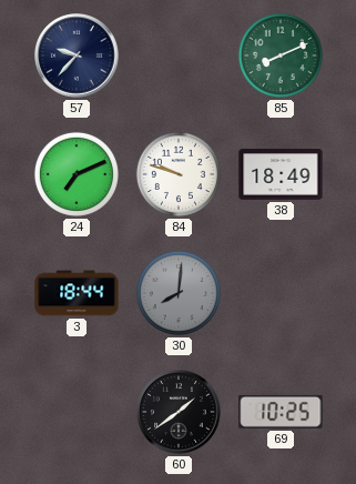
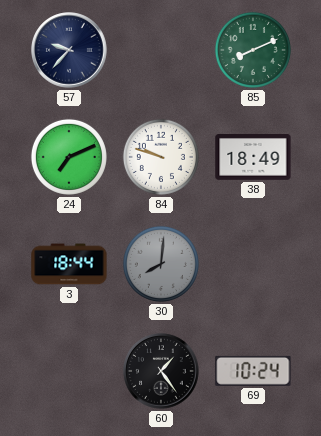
60: 1:39 -> 1:24 (161, 371)
69: 10:25 -> 10:24 (253, 371)
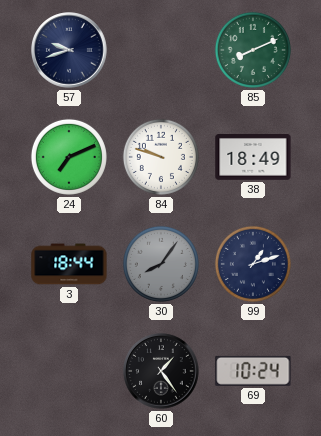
57: 9:37 -> 9:42 (69, 50)
30: 8:01 -> 8:06 (161, 264)
99: none -> 1:12 (253, 264)
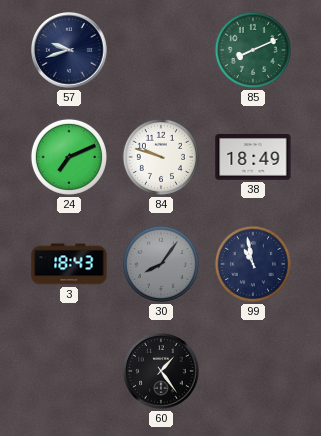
3: 18:44 -> 18:43 (69, 264)
99: 1:12 -> 10:58 (253, 264)
69: 10:24 -> none (253, 371)
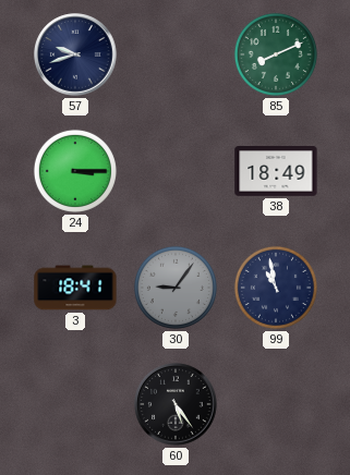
24: 7:11 -> 3:15 (75, 171)
84: 9:48 -> none (161, 157)
3: 18:43 -> 18:41 (75, 288)
30: 8:06 -> 9:06 (176, 288)
60: 1:24 -> 5:24 (176, 404)
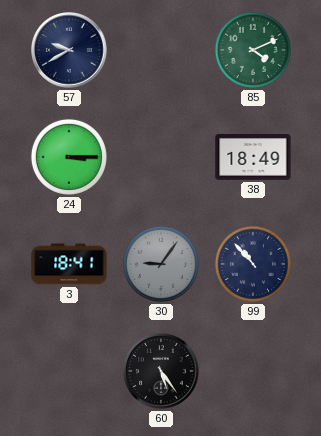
57: 9:42 -> 9:40 (69, 50)
85: 8:11 -> 4:11 (253, 50)
99: 10:58 -> 10:53 (253, 264)
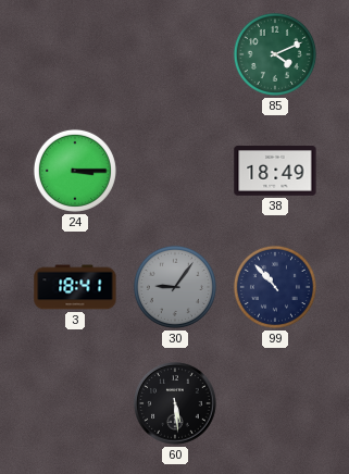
57: 9:40 -> none (69, 50)
60: 5:24 -> 5:29 (175, 403)
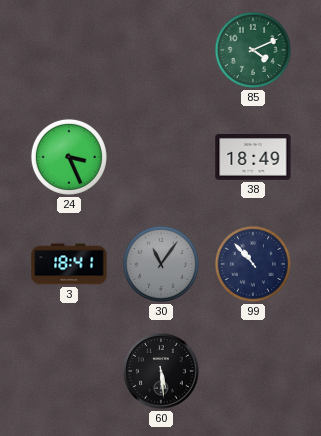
24: 3:15 -> 3:26 (69, 157)
30: 9:06 -> 11:06 (161, 264)
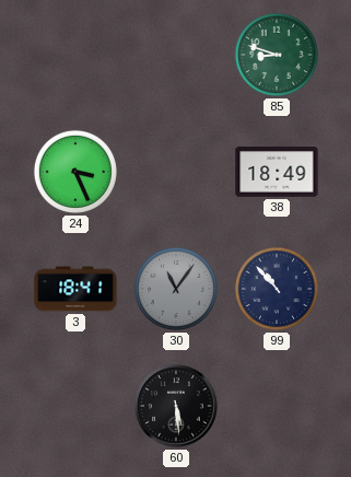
85: 4:11 -> 8:48 (277, 55)
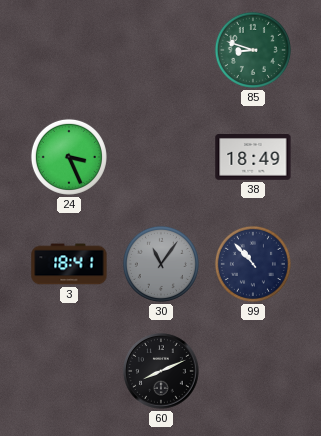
60: 5:29 -> 8:11 (161, 371)
